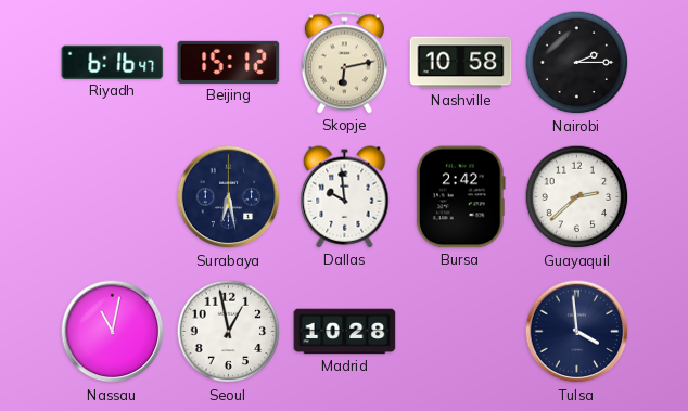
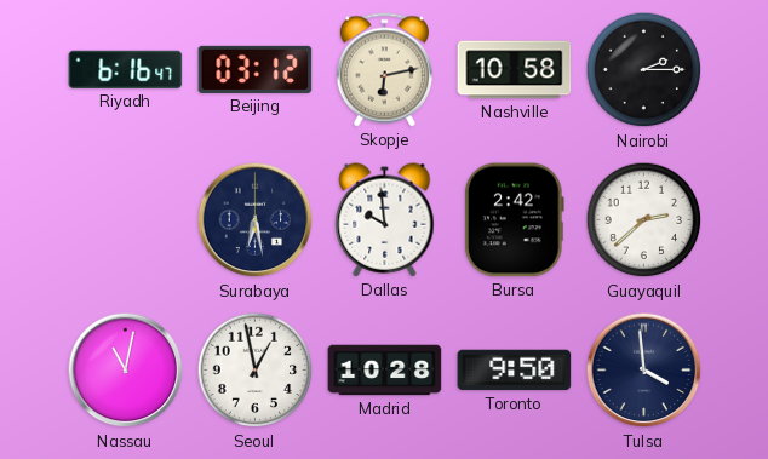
Beijing: 15:12 -> 03:12 (256, 69)
Toronto: none -> 9:50 (515, 371)
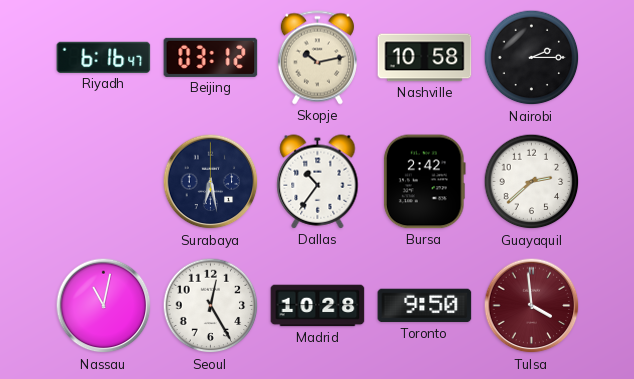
Skopje: 6:13 -> 10:13 (317, 58)
Dallas: 9:59 -> 10:36 (318, 182)
Seoul: 12:58 -> 12:25 (211, 306)
Tulsa dial: navy -> burgundy (532, 306)
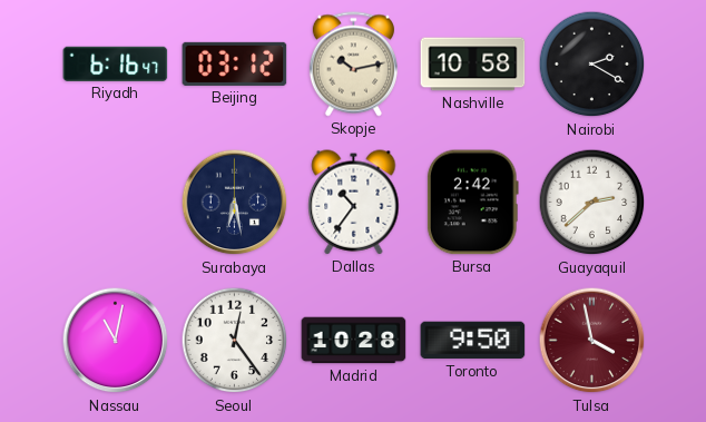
Nairobi: 2:15 -> 2:20 (592, 65)
Seoul: 12:25 -> 12:24 (235, 341)
Tulsa: 3:59 -> 3:58 (592, 341)
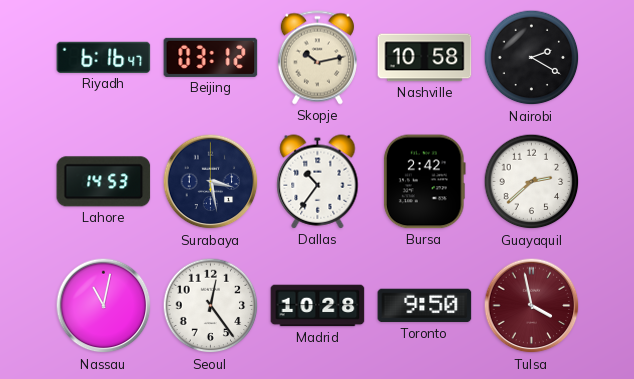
Lahore: none -> 14:53 (104, 182)
Surabaya: 6:28 -> 3:28 (211, 182)
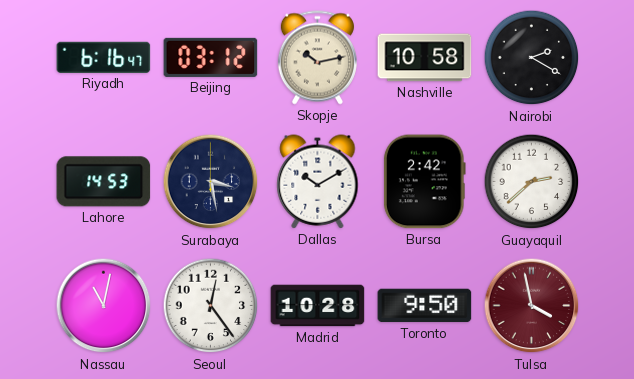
Dallas: 10:36 -> 10:10 (318, 182)
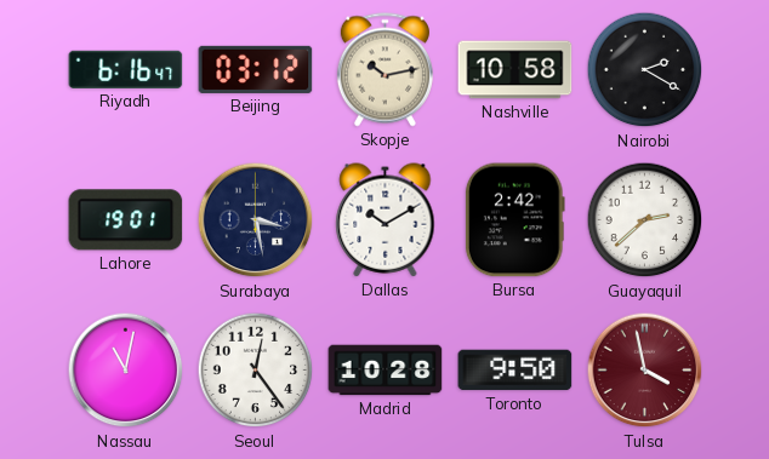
Lahore: 14:53 -> 19:01 (126, 220)
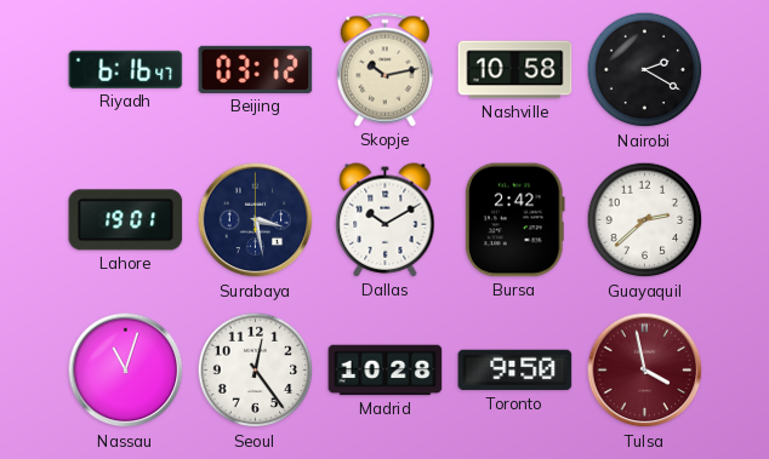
Nassau: 11:02 -> 11:03 (126, 371)
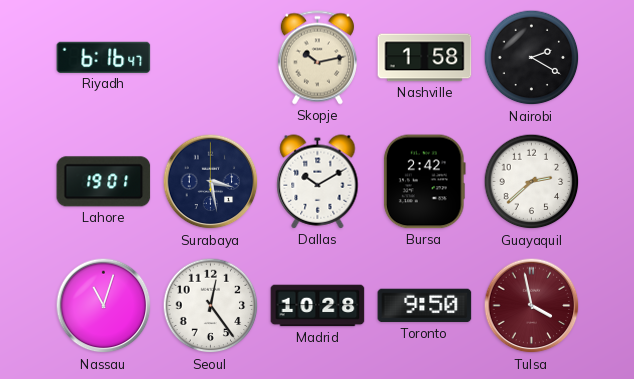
Beijing: 03:12 -> none (256, 69)
Nashville: 10:58 -> 1:58 (425, 58)
